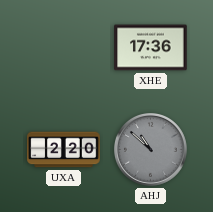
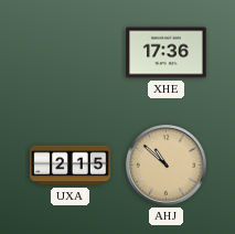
UXA: 2:20 -> 2:15 (71, 166)
AHJ dial: grey -> champagne (167, 166)
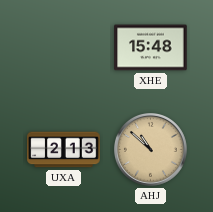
XHE: 17:36 -> 15:48 (151, 48)
UXA: 2:15 -> 2:13 (64, 150)
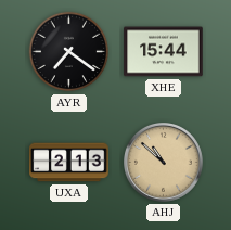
AYR: none -> 7:21 (69, 52)
XHE: 15:48 -> 15:44 (164, 52)
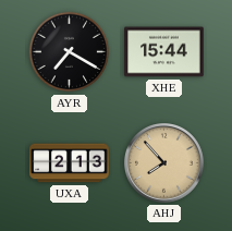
AYR: 7:21 -> 7:20 (70, 52)
AHJ: 10:52 -> 7:53 (164, 163)
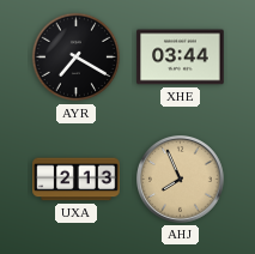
XHE: 15:44 -> 03:44 (181, 58)
AHJ: 7:53 -> 7:56 (181, 180)
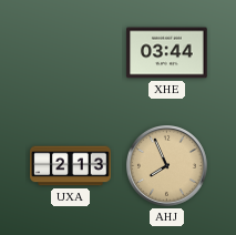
AYR: 7:20 -> none (77, 58)
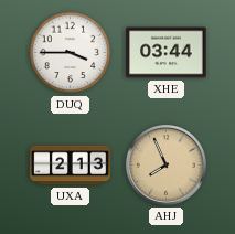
DUQ: none -> 3:45 (71, 53)
